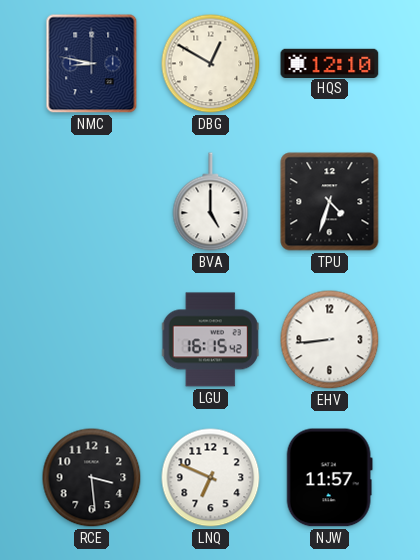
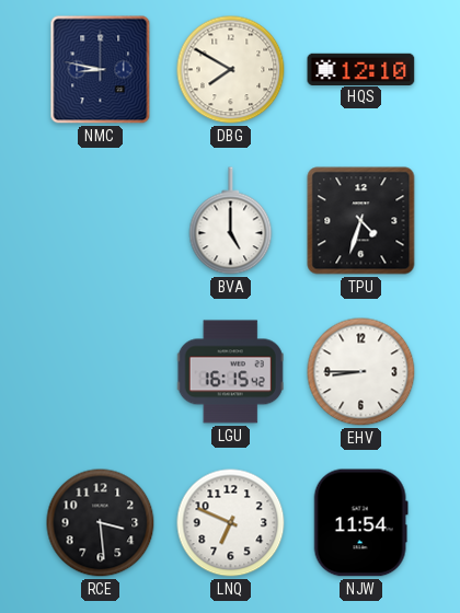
DBG: 12:50 -> 7:50 (231, 70)
EHV: 8:44 -> 8:45 (361, 372)
NJW: 11:57 -> 11:54 (360, 523)
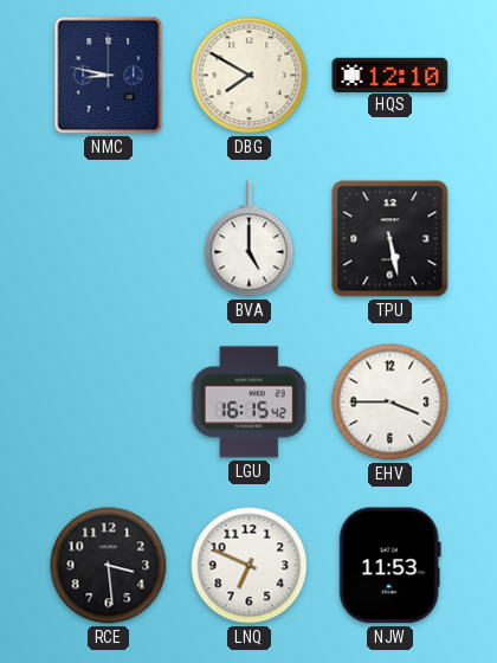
TPU: 4:33 -> 5:28 (390, 239)
EHV: 8:45 -> 3:45 (390, 403)
NJW: 11:54 -> 11:53 (389, 566)
